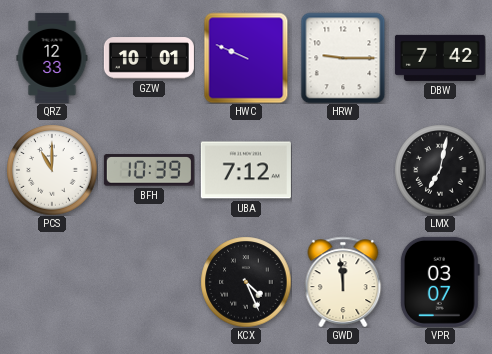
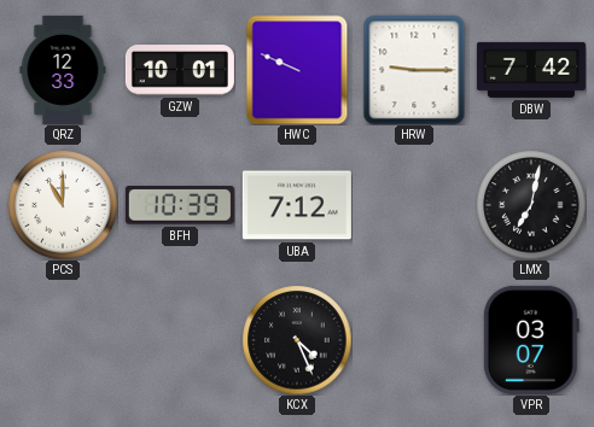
GWD: 11:59 -> none (343, 281)
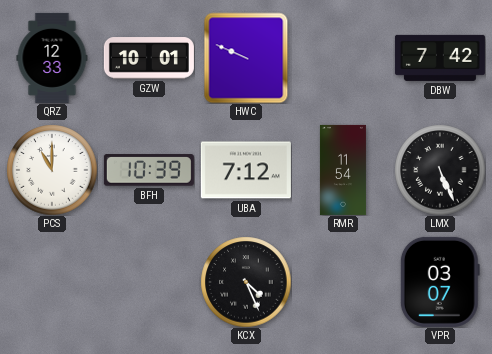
HRW: 9:15 -> none (414, 70)
RMR: none -> 11:54 (343, 170)
LMX: 7:02 -> 5:26 (440, 170)
